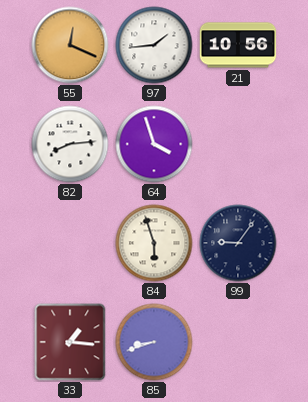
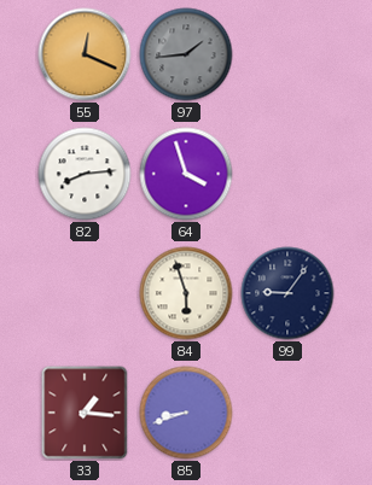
97 dial: white -> grey (186, 54)
21: 10:56 -> none (238, 45)
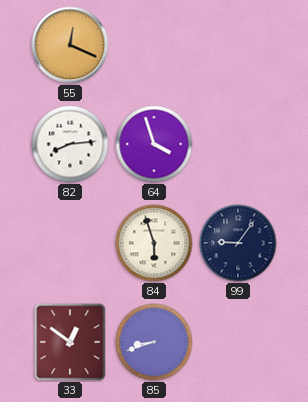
97: 1:44 -> none (186, 54)
33: 1:16 -> 12:51 (70, 342)
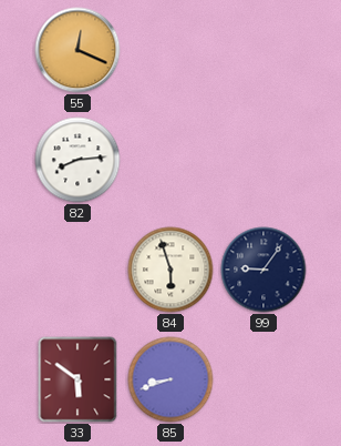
64: 3:57 -> none (154, 144)
33: 12:51 -> 5:51 (77, 379)
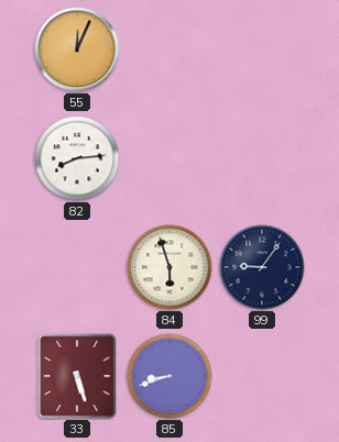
55: 12:19 -> 12:04 (77, 49)
33: 5:51 -> 5:27 (77, 376)
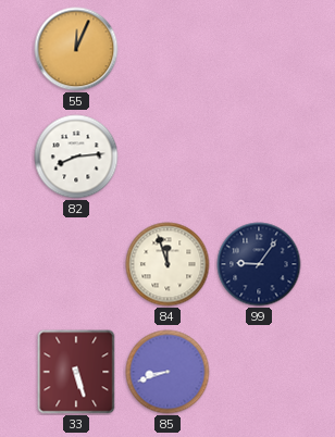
84: 5:57 -> 11:57 (167, 264)
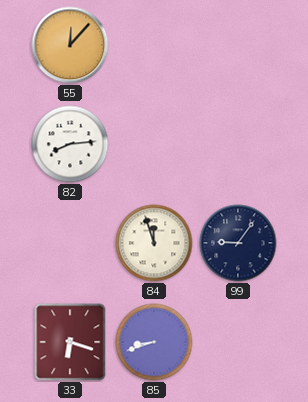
55: 12:04 -> 12:07 (70, 45)
33: 5:27 -> 6:18 (70, 342)
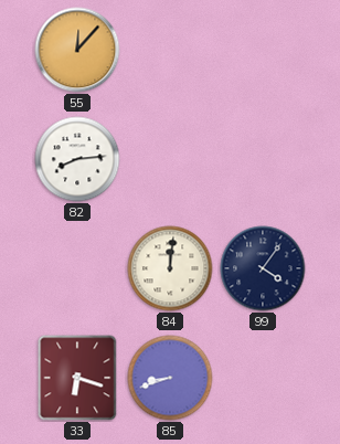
84: 11:57 -> 12:01 (170, 268)
99: 9:06 -> 4:06 (263, 268)
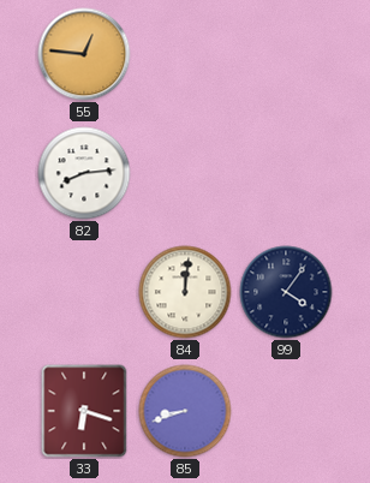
55: 12:07 -> 12:46 (84, 54)
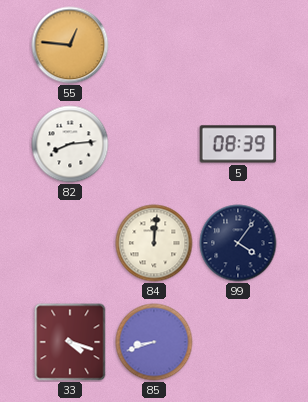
5: none -> 08:39 (238, 144)
33: 6:18 -> 4:18 (70, 342)
